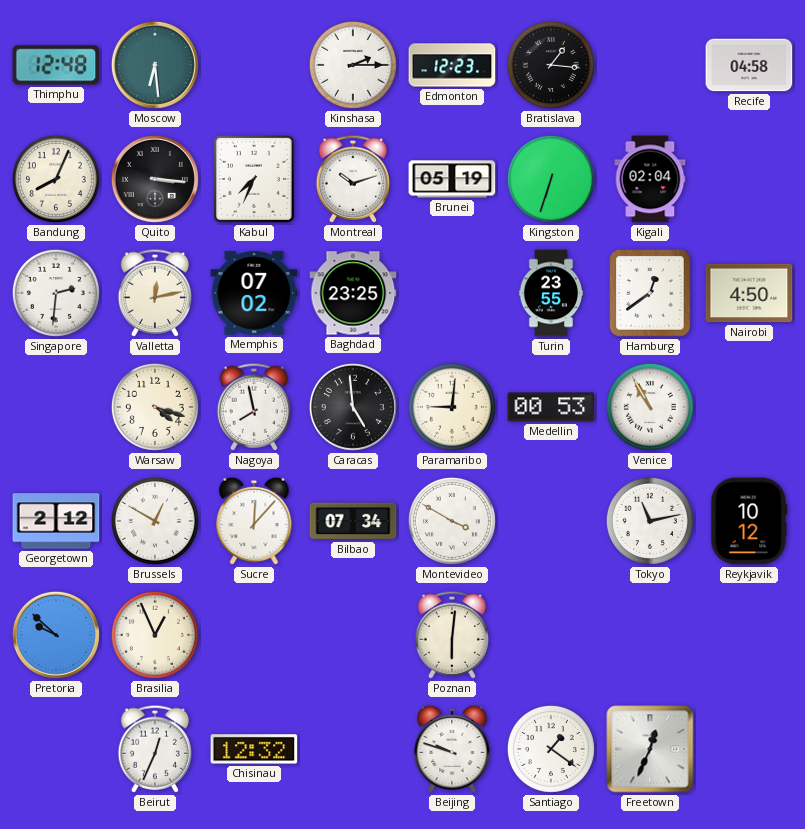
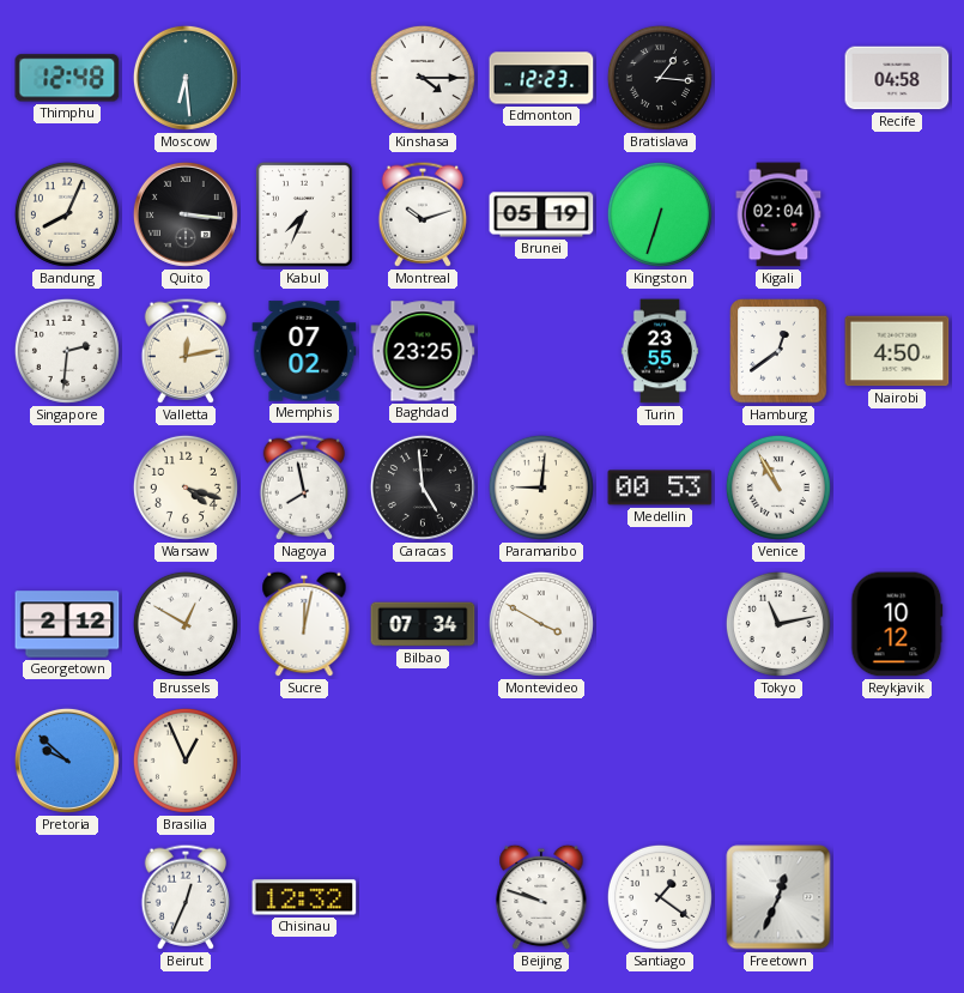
Kinshasa: 2:15 -> 4:15 (423, 78)
Sucre: 12:07 -> 12:02 (304, 624)
Poznan: 6:01 -> none (451, 635)
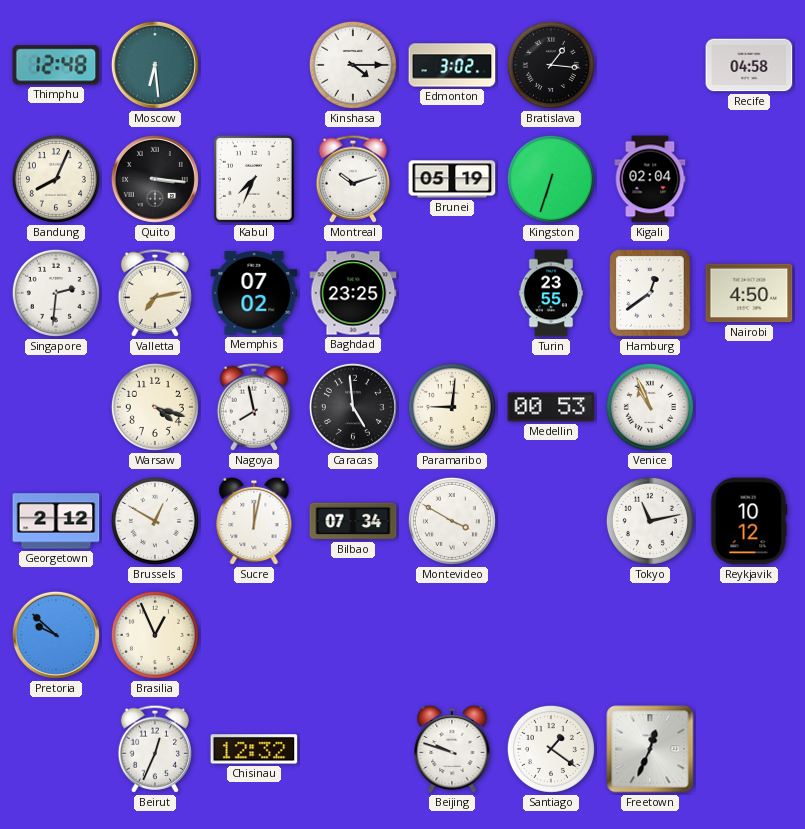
Edmonton: 12:23 -> 3:02 (452, 65)
Valletta: 12:13 -> 7:13 (154, 293)
Venice: 10:55 -> 10:56 (650, 407)
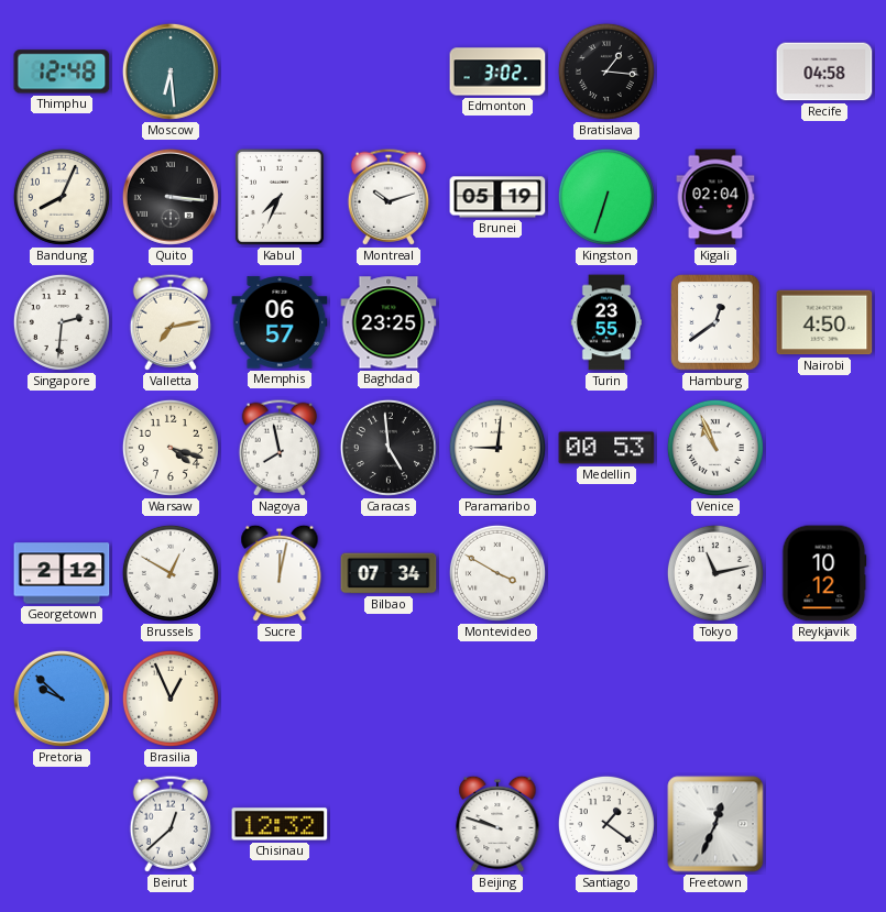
Kinshasa: 4:15 -> none (353, 65)
Memphis: 07:02 -> 06:57 (280, 322)
Beirut: 12:34 -> 12:38 (169, 824)
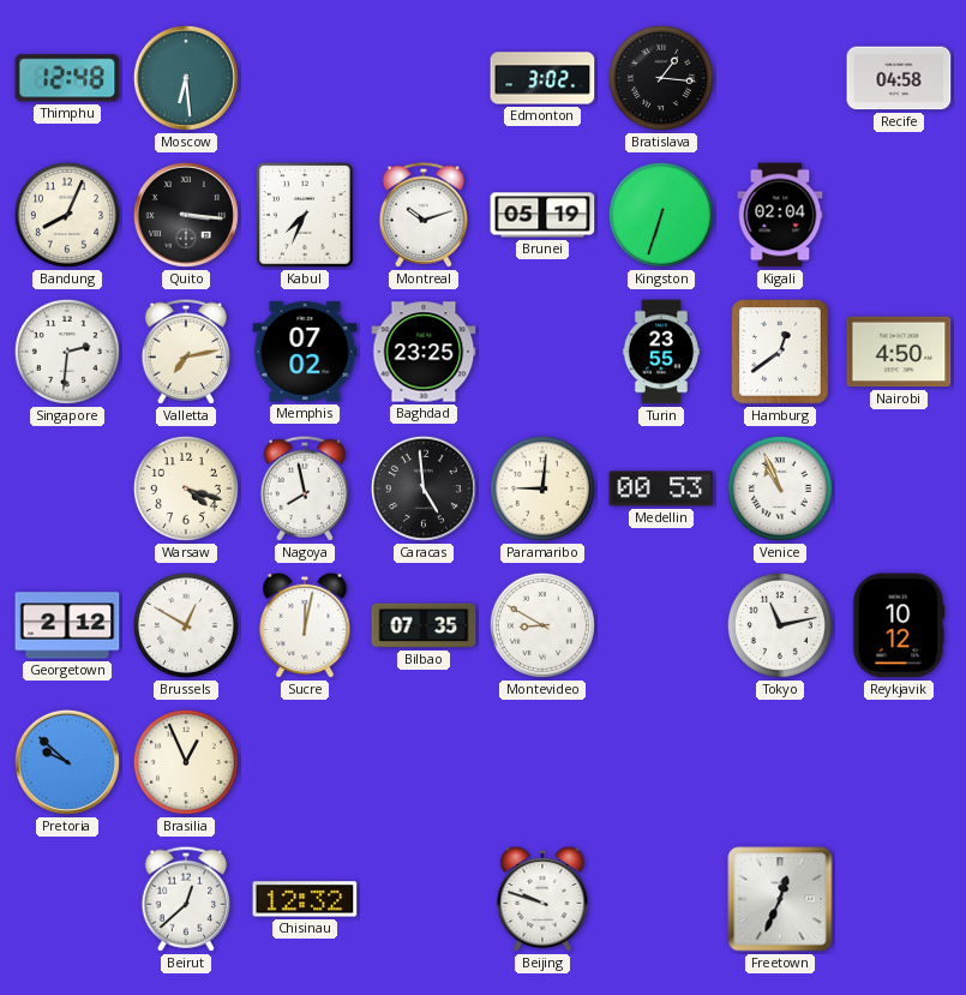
Memphis: 06:57 -> 07:02 (305, 352)
Bilbao: 07:34 -> 07:35 (424, 625)
Montevideo: 3:50 -> 8:50 (542, 625)
Santiago: 1:21 -> none (606, 824)
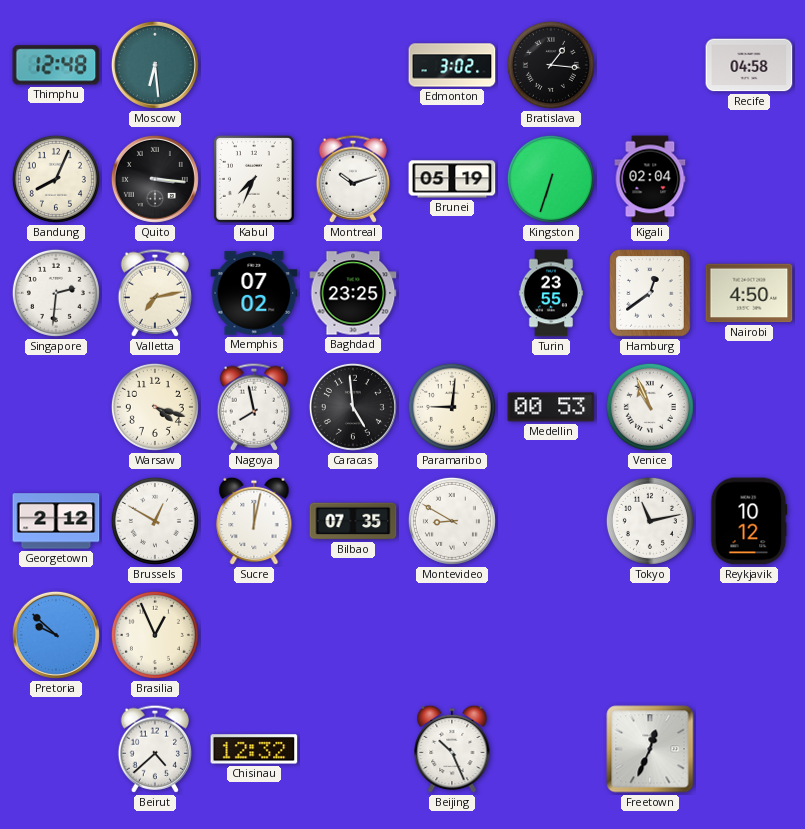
Beirut: 12:38 -> 4:38 (154, 749)
Beijing: 9:48 -> 10:26 (452, 749)
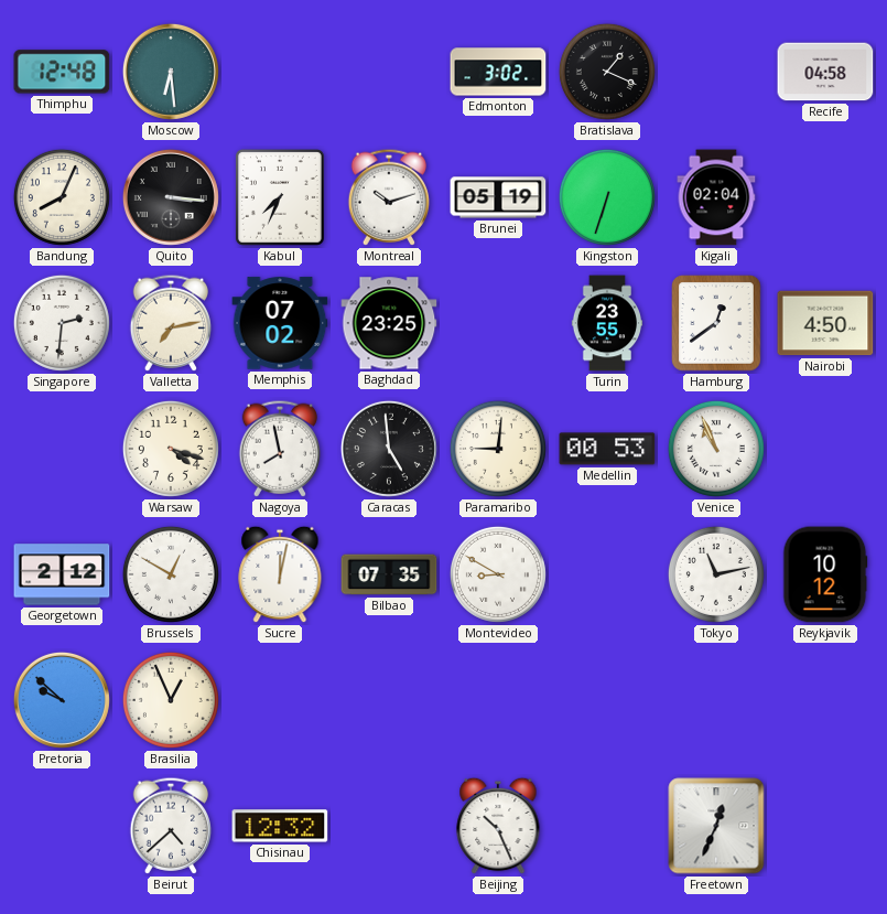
Bratislava: 1:16 -> 1:19 (607, 72)
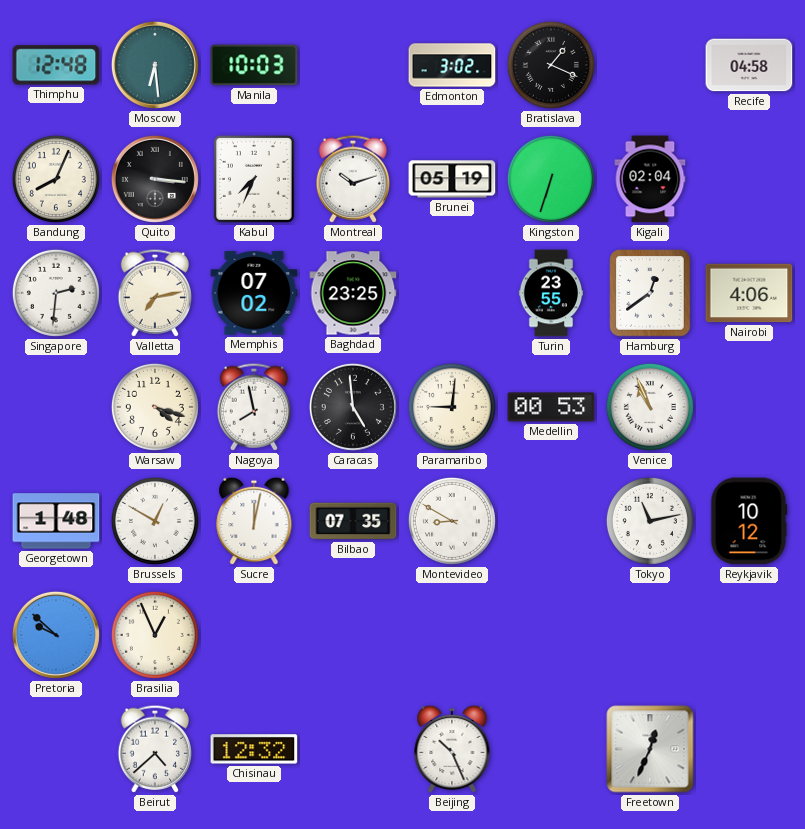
Manila: none -> 10:03 (254, 65)
Nairobi: 4:50 -> 4:06 (749, 293)
Georgetown: 2:12 -> 1:48 (56, 521)
